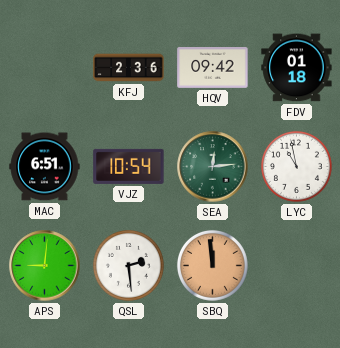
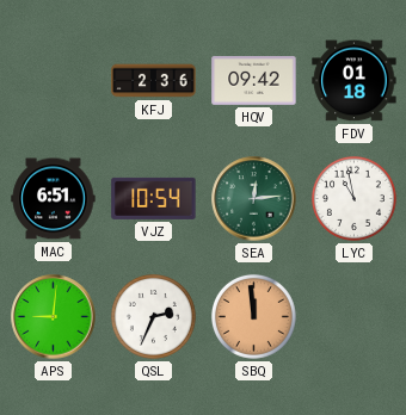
QSL: 2:29 -> 2:34 (153, 316)
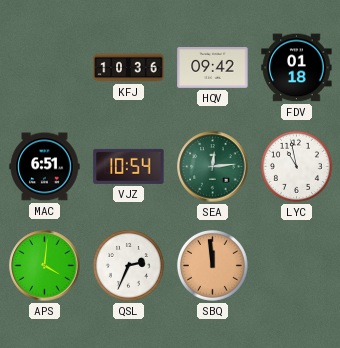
KFJ: 2:36 -> 10:36 (129, 68)
APS: 9:01 -> 4:01 (45, 266)
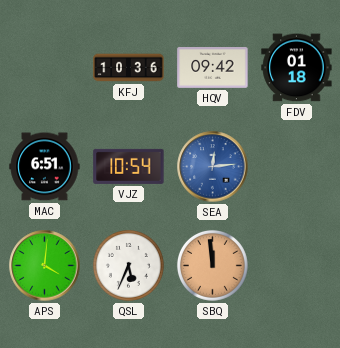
SEA dial: green -> blue (213, 167)
LYC: 10:58 -> none (296, 166)
QSL: 2:34 -> 5:34 (128, 265)
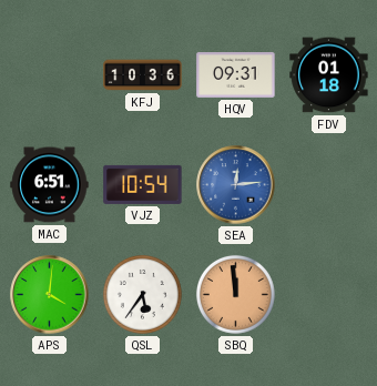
HQV: 09:42 -> 09:31 (236, 75)
QSL: 5:34 -> 5:36 (142, 294)
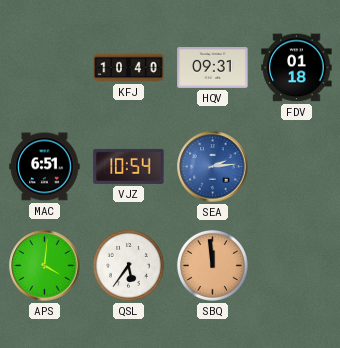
KFJ: 10:36 -> 10:40 (129, 68)
SEA: 12:14 -> 2:14 (213, 167)
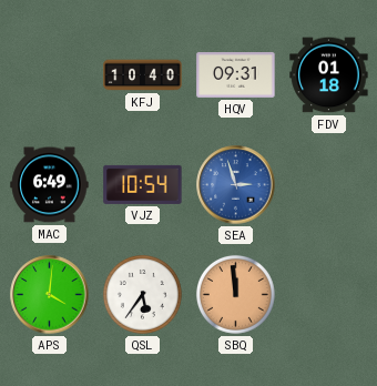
MAC: 6:51 -> 6:49 (50, 185)
SEA: 2:14 -> 2:57 (236, 185)
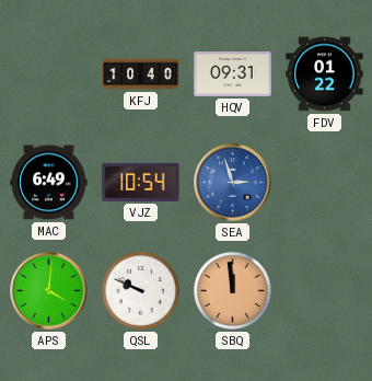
FDV: 01:18 -> 01:22 (325, 74)
QSL: 5:36 -> 9:49 (140, 290)
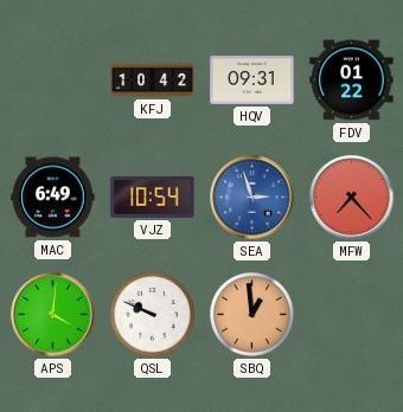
KFJ: 10:40 -> 10:42 (153, 81)
MFW: none -> 7:23 (352, 198)
SBQ: 11:59 -> 12:59 (251, 314)
